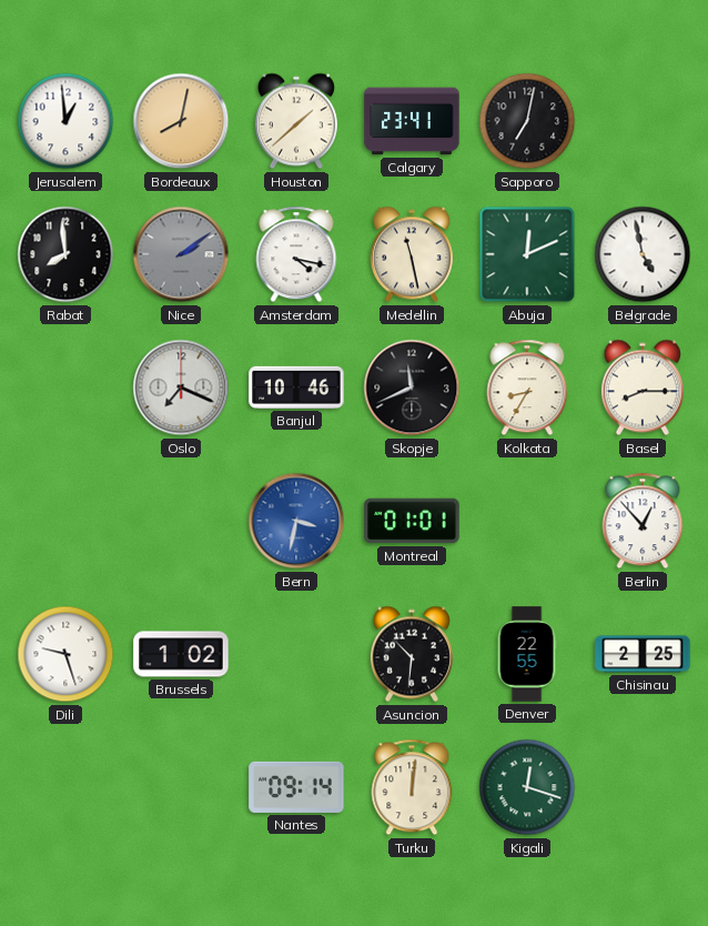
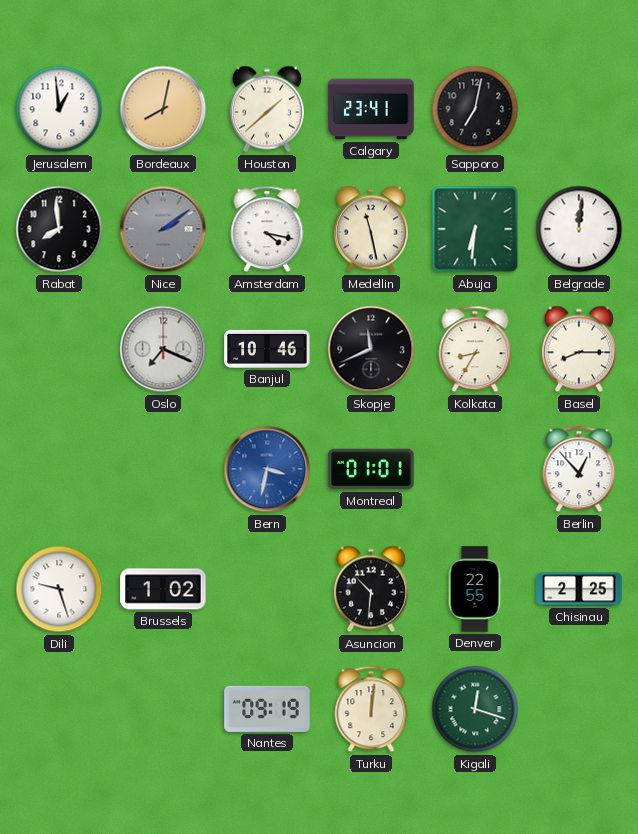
Abuja: 12:11 -> 6:31 (475, 229)
Belgrade: 4:58 -> 12:01 (579, 229)
Nantes: 09:14 -> 09:19 (267, 709)
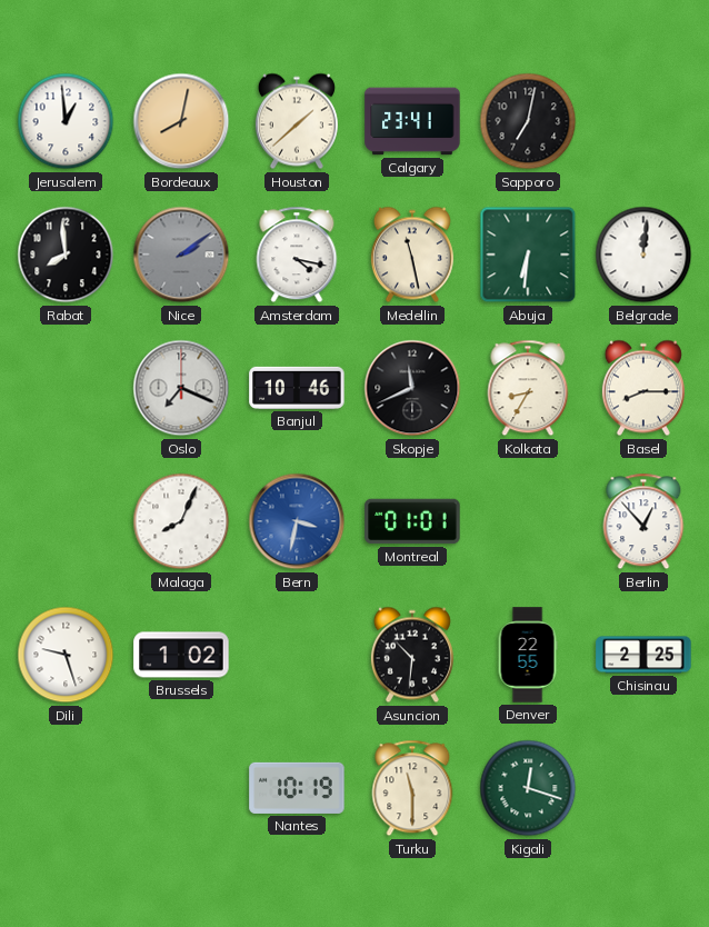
Malaga: none -> 8:04 (181, 521)
Nantes: 09:19 -> 10:19 (297, 788)
Turku: 12:01 -> 11:30 (412, 788)
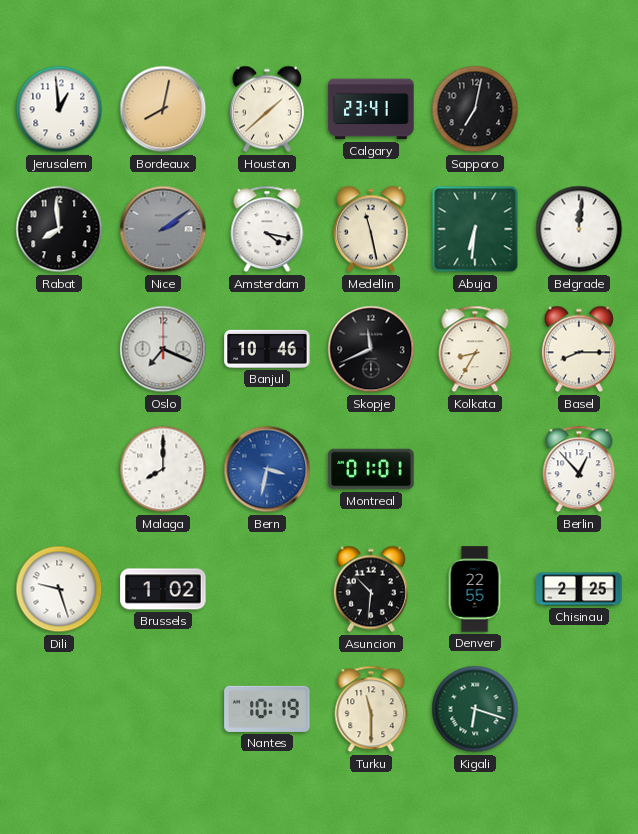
Malaga: 8:04 -> 8:00 (163, 469)
Kigali: 12:18 -> 6:18 (475, 709)
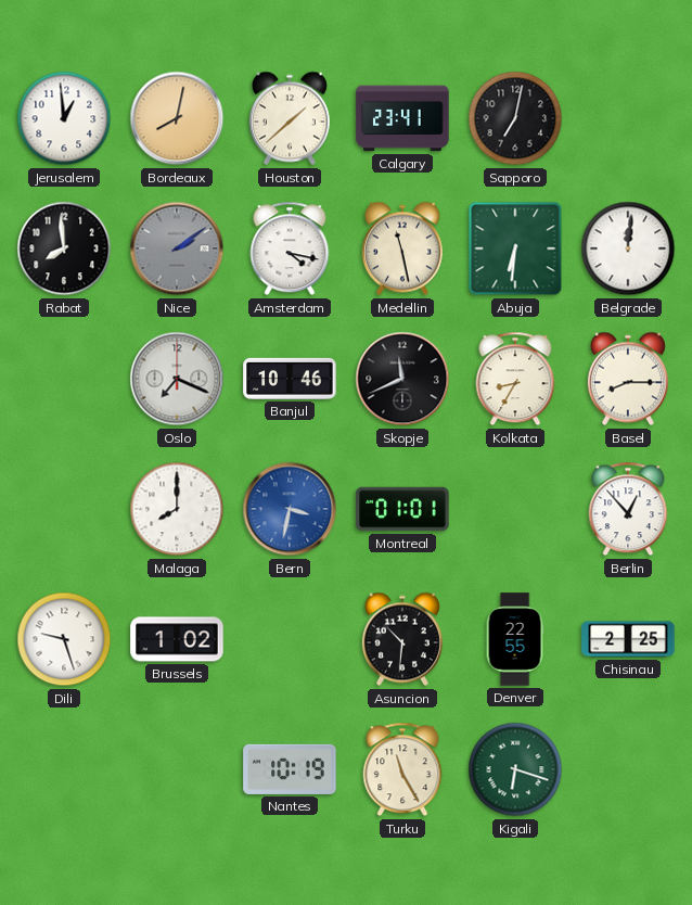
Turku: 11:30 -> 11:25 (402, 769)
